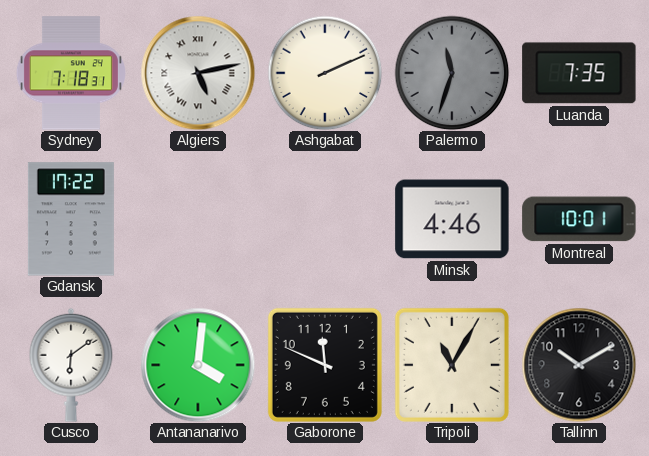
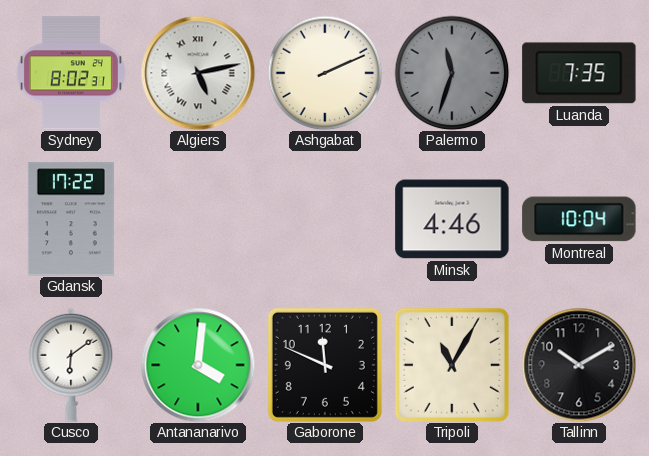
Sydney: 7:18 -> 8:02 (71, 73)
Montreal: 10:01 -> 10:04 (579, 219)
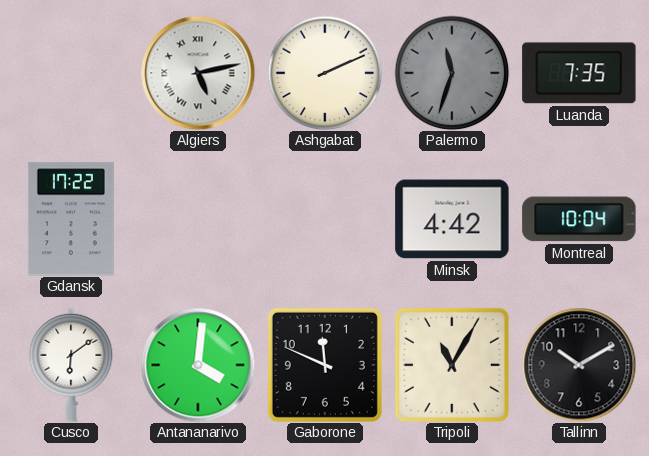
Sydney: 8:02 -> none (71, 73)
Minsk: 4:46 -> 4:42 (452, 219)
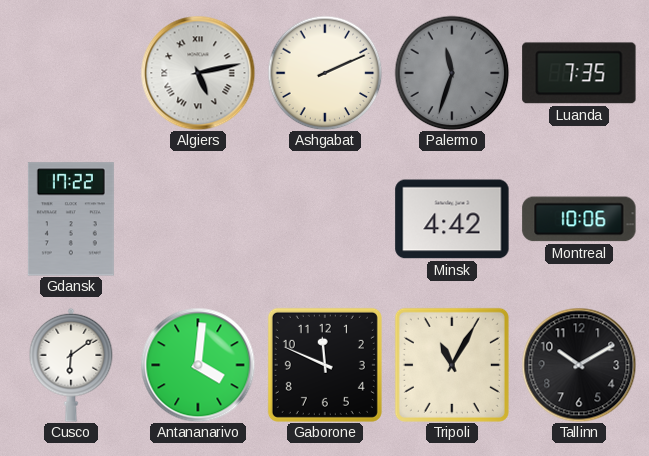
Montreal: 10:04 -> 10:06 (579, 219)
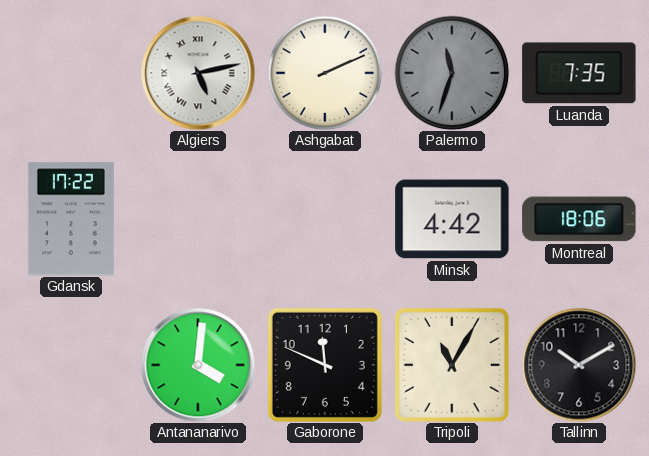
Montreal: 10:06 -> 18:06 (579, 219)
Cusco: 6:09 -> none (71, 365)
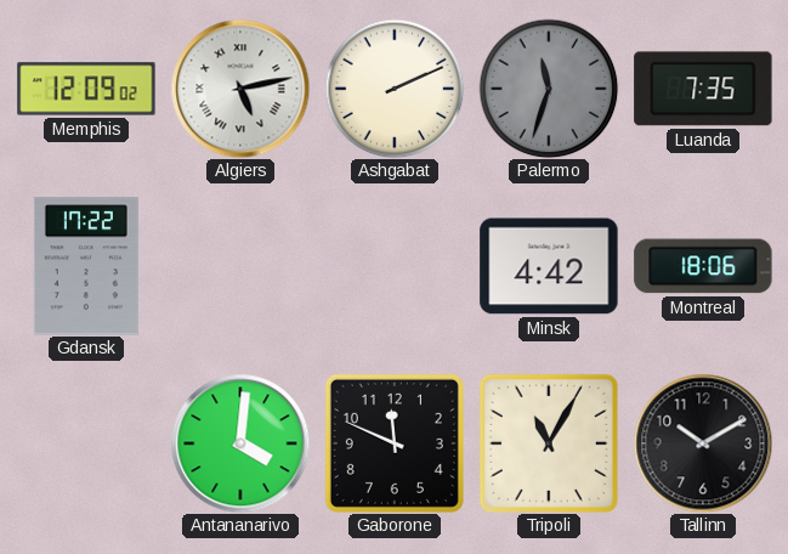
Memphis: none -> 12:09 (86, 89)
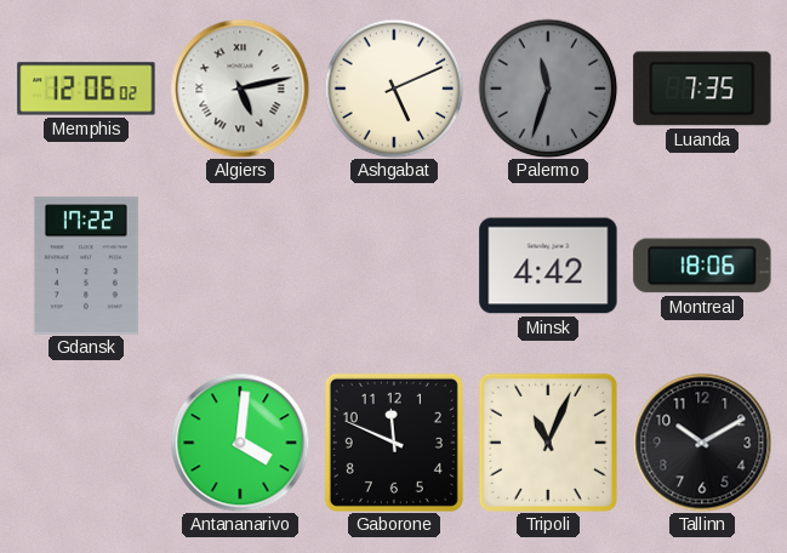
Memphis: 12:09 -> 12:06 (86, 89)
Ashgabat: 2:11 -> 5:11 (394, 89)
Tripoli: 11:05 -> 11:04 (548, 443)
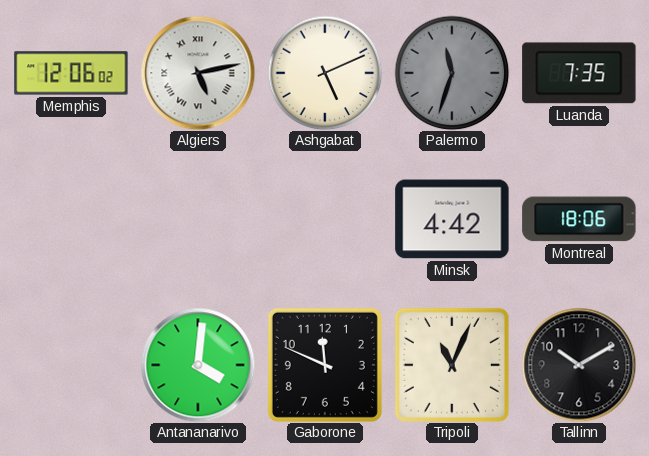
Gdansk: 17:22 -> none (86, 266)
